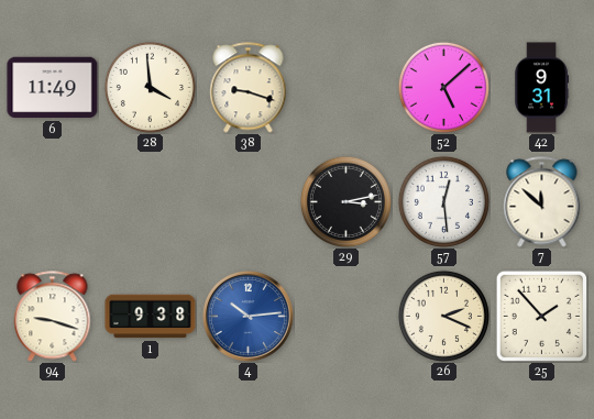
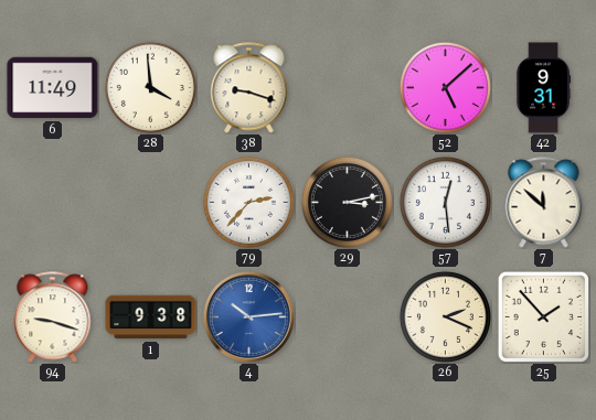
79: none -> 2:37 (248, 202)
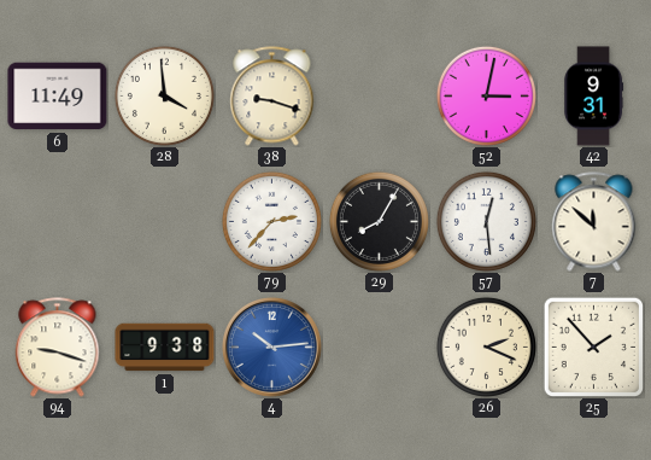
52: 5:08 -> 3:02 (486, 95)
29: 3:13 -> 8:05 (379, 221)
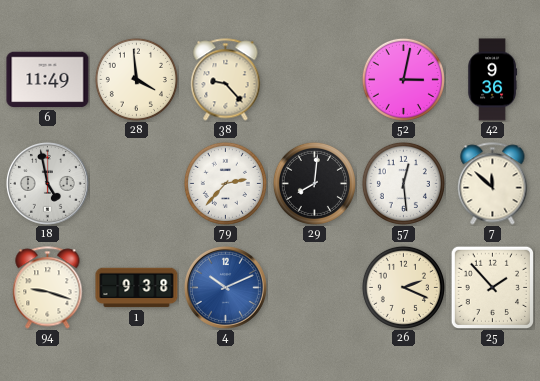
38: 9:18 -> 9:23 (226, 80)
42: 9:31 -> 9:36 (493, 80)
18: none -> 4:58 (47, 183)
29: 8:05 -> 8:01 (314, 183)
4: 10:14 -> 10:11 (225, 287)
